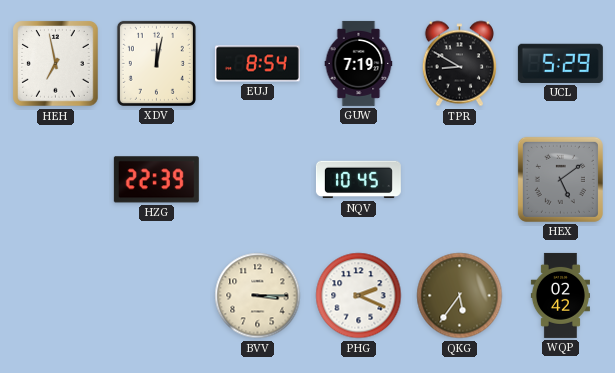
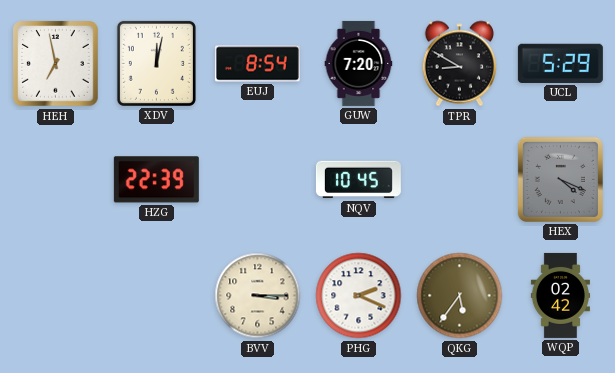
GUW: 7:19 -> 7:20 (359, 63)
HEX: 5:09 -> 4:19 (560, 179)
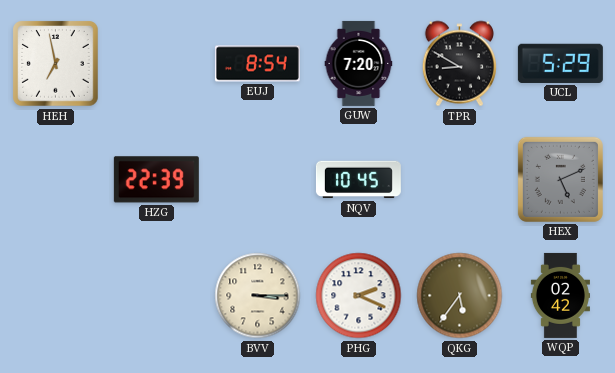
XDV: 12:02 -> none (156, 63)
HEX: 4:19 -> 5:11 (560, 179)
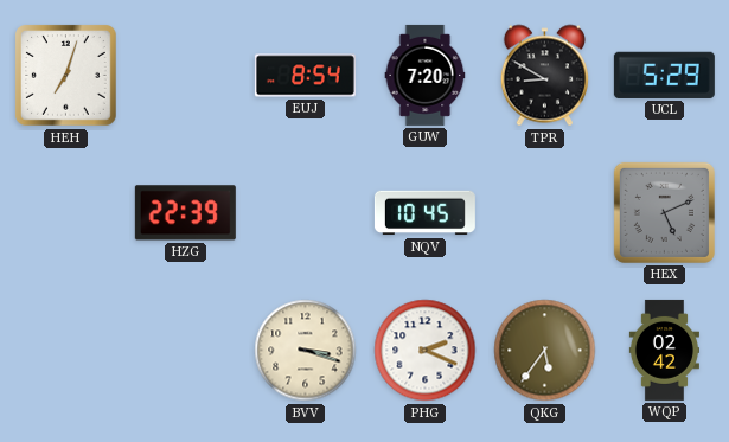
HEH: 6:58 -> 7:03 (66, 76)
BVV: 3:15 -> 3:18 (306, 351)
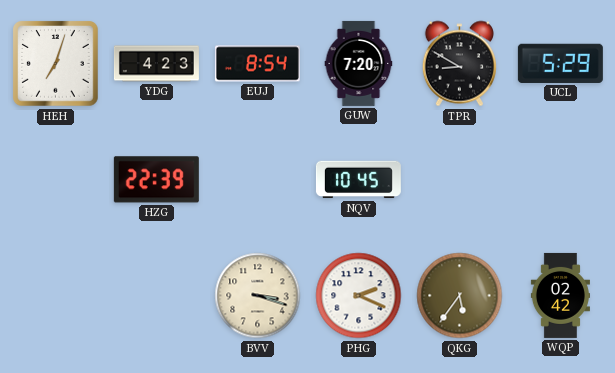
YDG: none -> 4:23 (156, 64)
HEX: 5:11 -> none (664, 212)
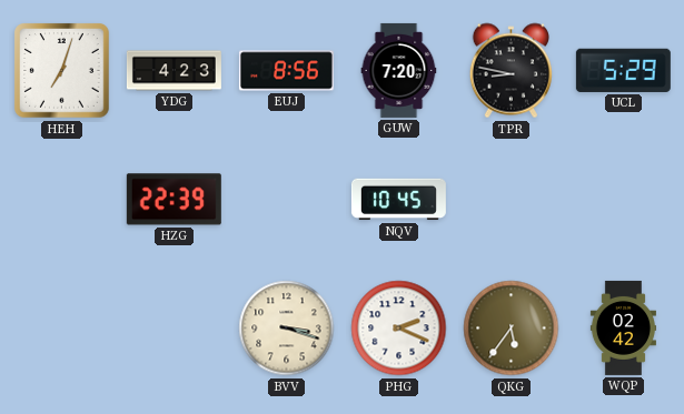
EUJ: 8:54 -> 8:56 (286, 71)
TPR: 8:50 -> 8:47 (510, 71)
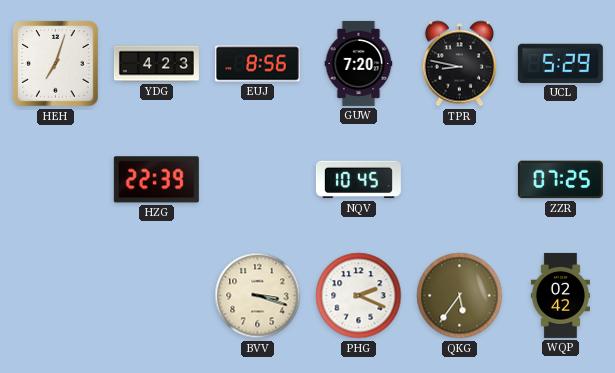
ZZR: none -> 07:25 (560, 180)
